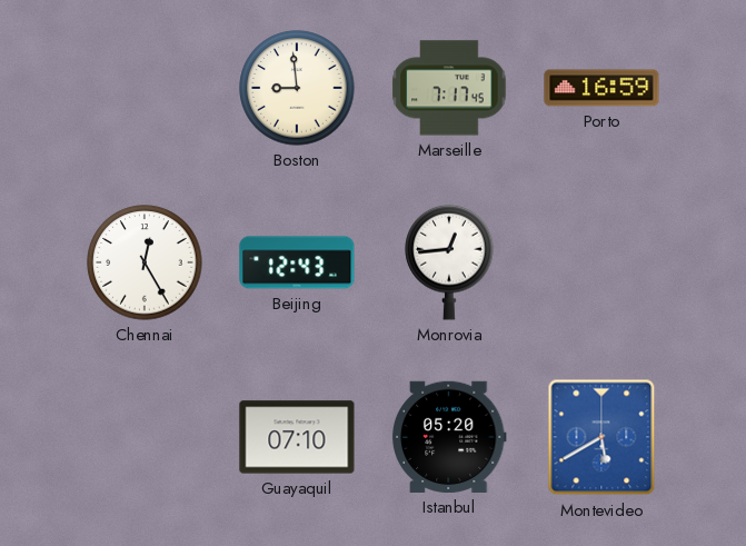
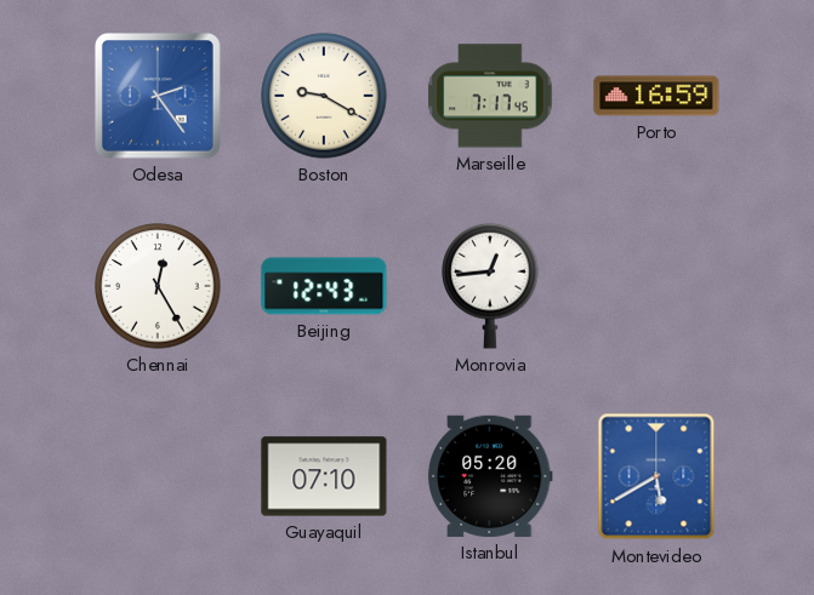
Odesa: none -> 2:24 (158, 96)
Boston: 8:59 -> 9:20 (324, 96)
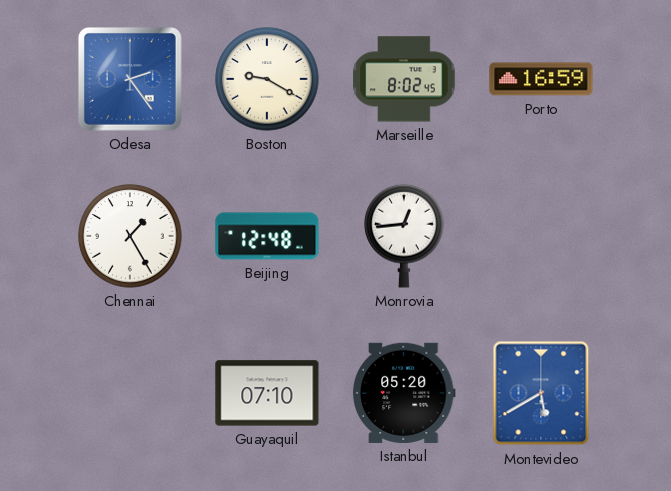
Marseille: 7:17 -> 8:02 (404, 79)
Chennai: 12:25 -> 1:25 (130, 236)
Beijing: 12:43 -> 12:48 (267, 236)
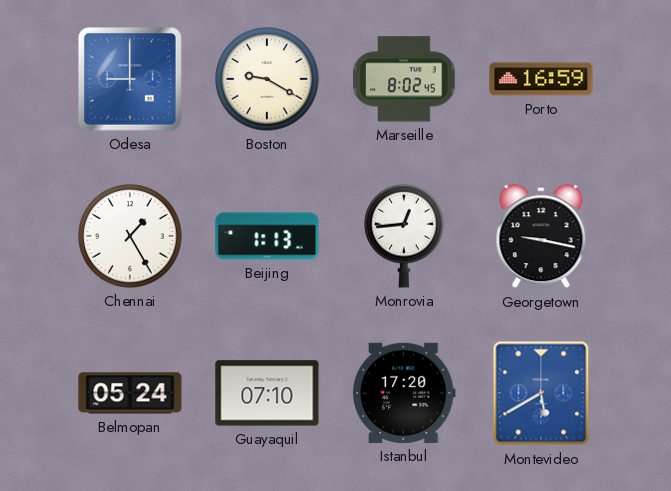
Odesa: 2:24 -> 9:00 (130, 79)
Beijing: 12:48 -> 1:13 (267, 236)
Georgetown: none -> 9:17 (541, 237)
Belmopan: none -> 05:24 (130, 393)
Istanbul: 05:20 -> 17:20 (404, 393)
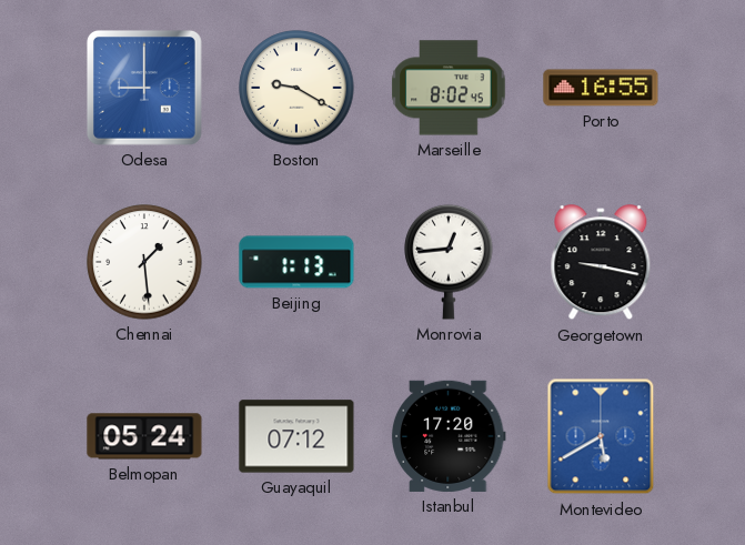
Porto: 16:59 -> 16:55 (601, 88)
Chennai: 1:25 -> 1:29 (144, 262)
Guayaquil: 07:10 -> 07:12 (296, 436)
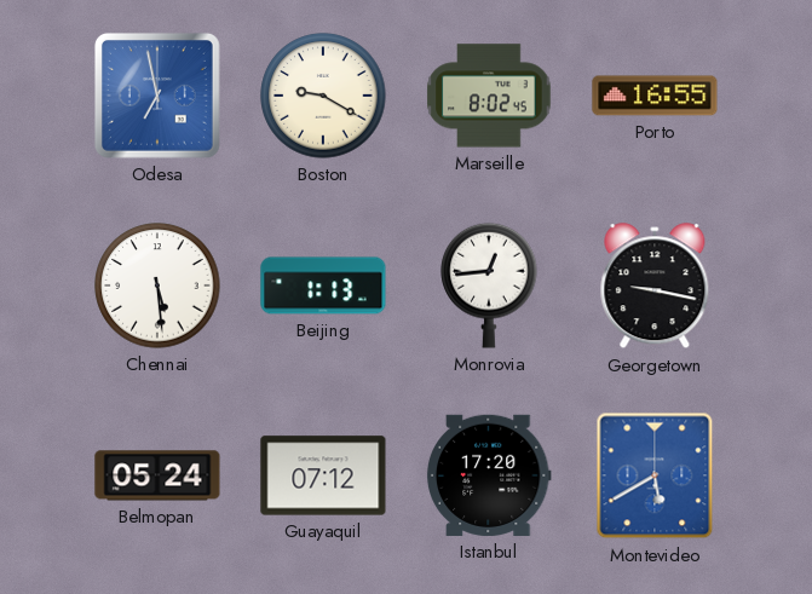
Odesa: 9:00 -> 6:58 (157, 96)
Chennai: 1:29 -> 5:29 (157, 286)
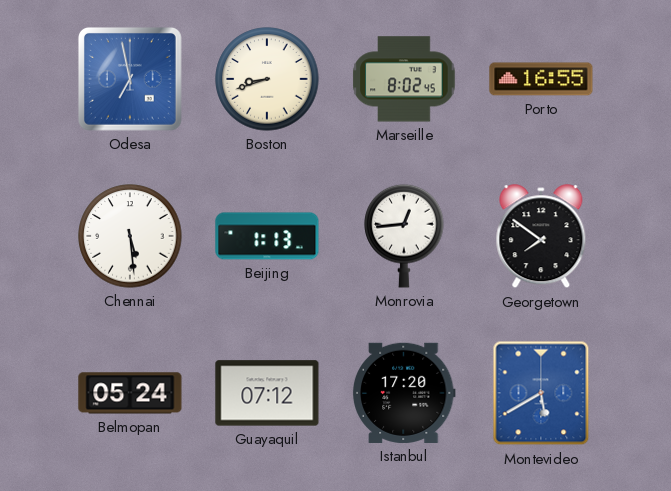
Boston: 9:20 -> 8:42 (267, 79)
Georgetown: 9:17 -> 7:51 (541, 237)
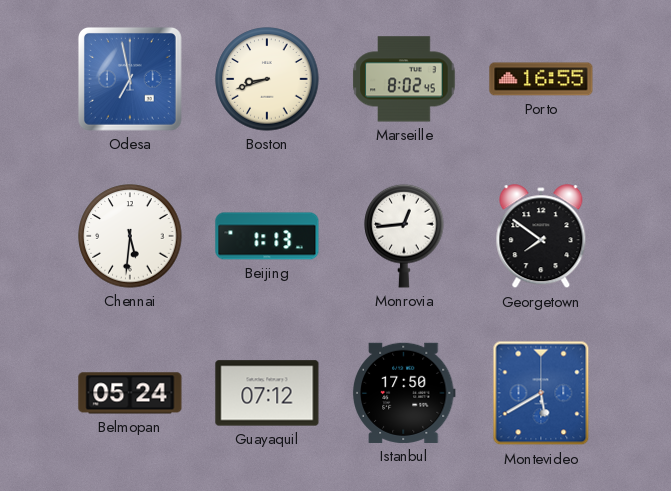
Chennai: 5:29 -> 5:31 (130, 236)
Istanbul: 17:20 -> 17:50 (404, 393)
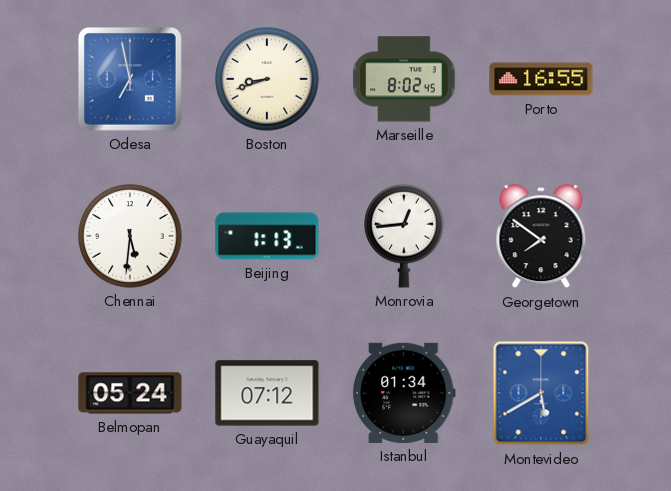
Istanbul: 17:50 -> 01:34 (404, 393)
